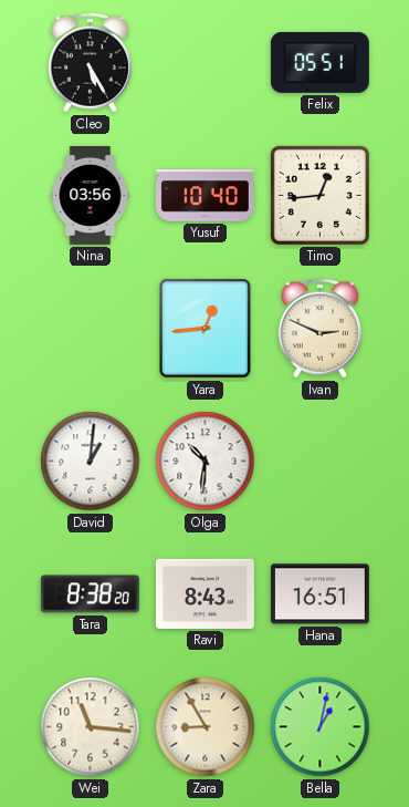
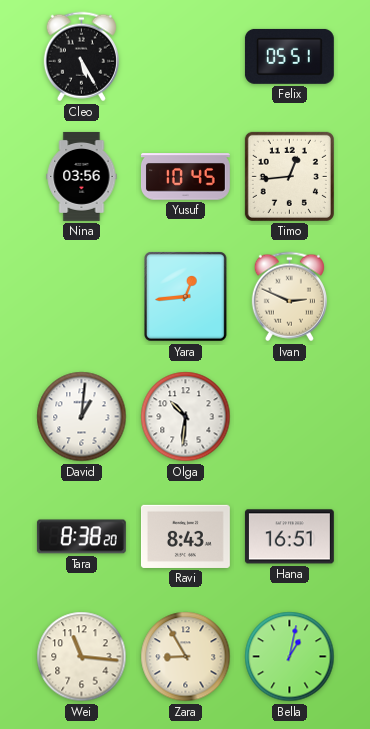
Yusuf: 10:40 -> 10:45 (185, 177)
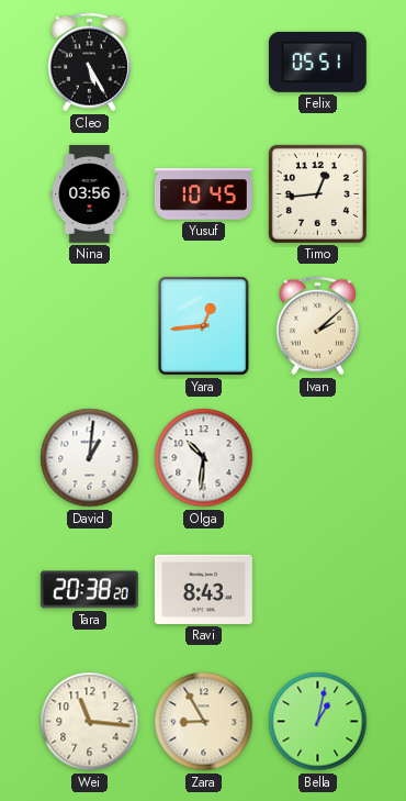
Ivan: 2:49 -> 2:08 (317, 326)
Tara: 8:38 -> 20:38 (89, 590)
Hana: 16:51 -> none (289, 537)
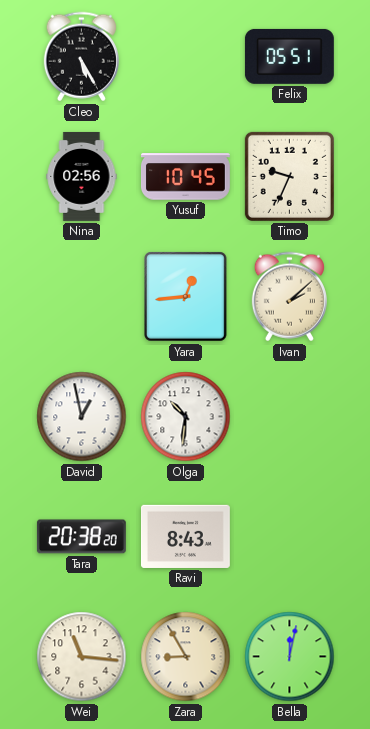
Nina: 03:56 -> 02:56 (82, 176)
Timo: 12:44 -> 9:34 (289, 176)
David: 1:01 -> 12:58 (82, 417)
Bella: 1:02 -> 12:02 (290, 657)
